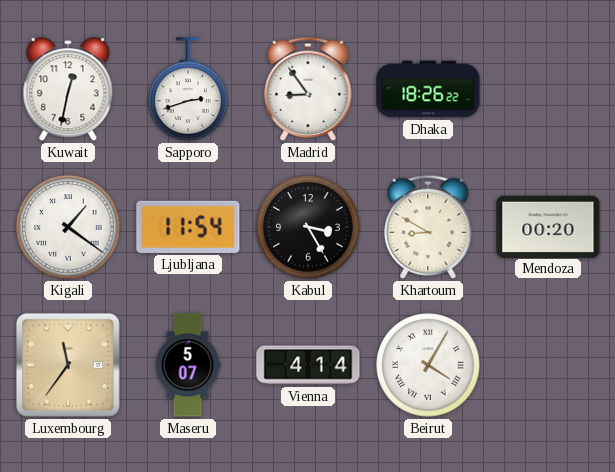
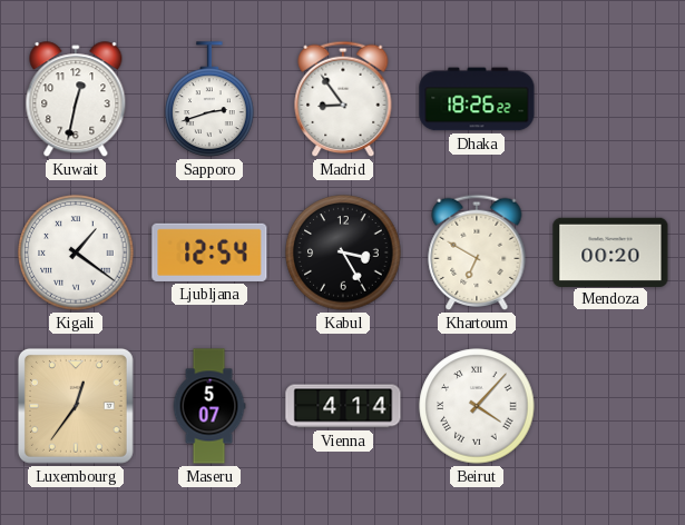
Ljubljana: 11:54 -> 12:54 (209, 252)
Khartoum: 8:50 -> 6:50 (477, 252)
Luxembourg: 11:36 -> 12:36 (76, 406)
Beirut: 4:05 -> 4:07 (477, 406)
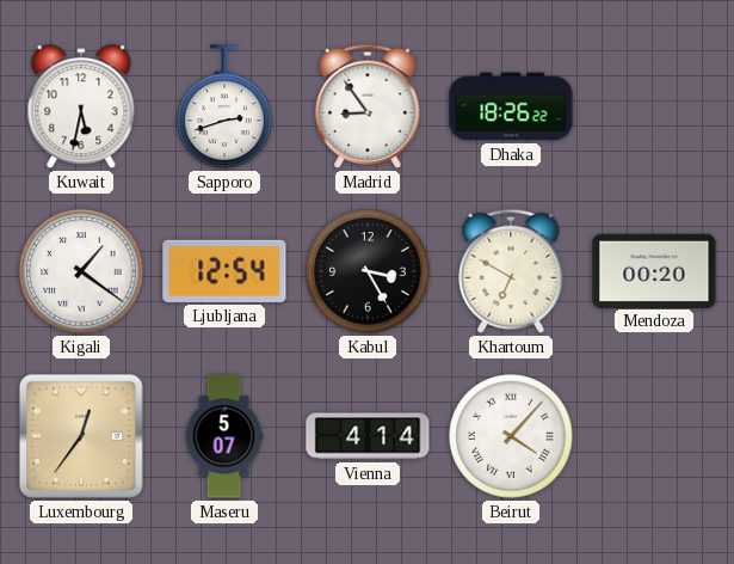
Kuwait: 12:32 -> 5:32 (81, 108)
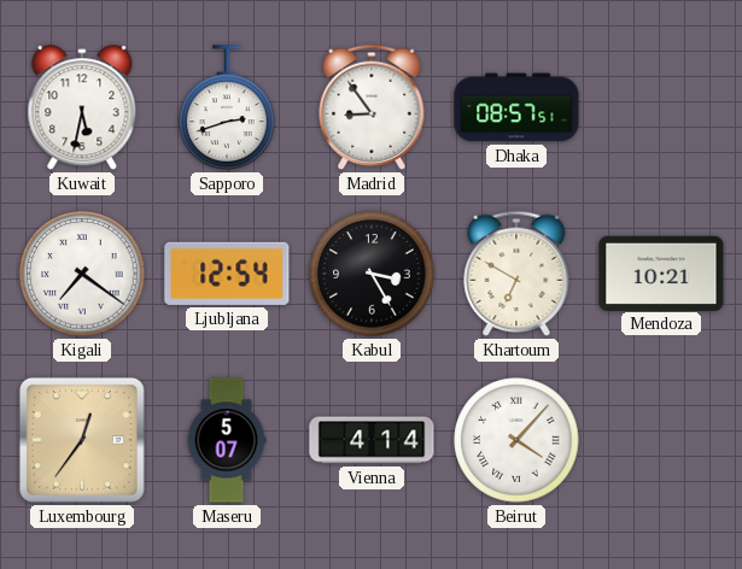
Dhaka: 18:26 -> 08:57 (516, 107)
Kigali: 1:21 -> 7:21 (82, 274)
Mendoza: 00:20 -> 10:21 (661, 272)
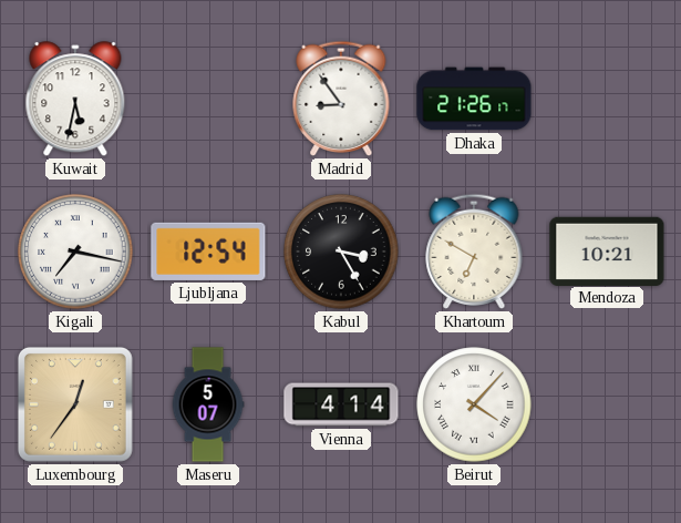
Sapporo: 2:42 -> none (227, 107)
Dhaka: 08:57 -> 21:26 (474, 99)
Kigali: 7:21 -> 7:17 (75, 252)
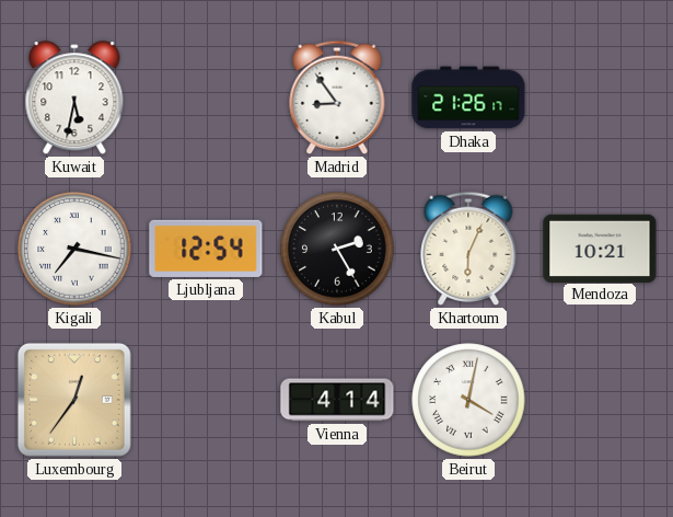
Kabul: 3:25 -> 2:25 (337, 249)
Khartoum: 6:50 -> 6:04 (468, 249)
Maseru: 5:07 -> none (208, 404)
Beirut: 4:07 -> 4:02 (468, 400)
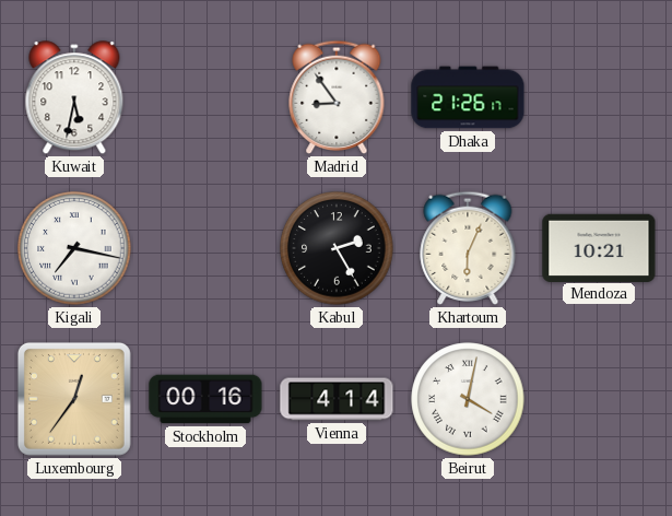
Ljubljana: 12:54 -> none (206, 249)
Stockholm: none -> 00:16 (205, 399)
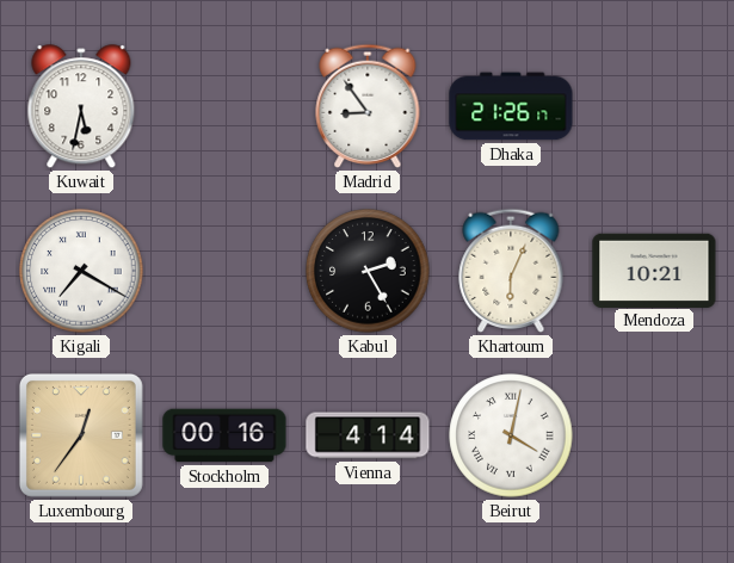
Kigali: 7:17 -> 7:20 (81, 271)
